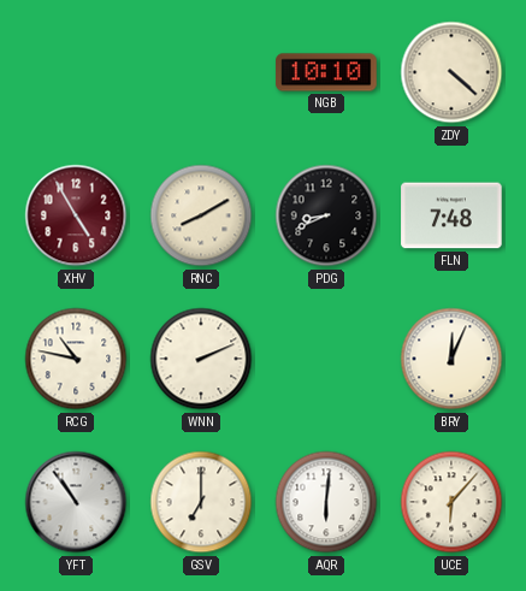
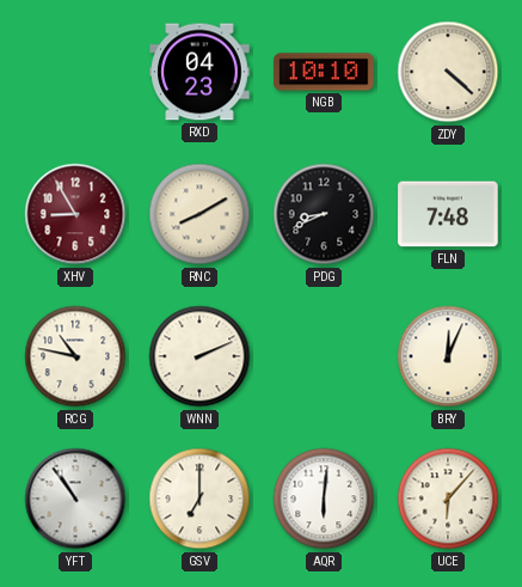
RXD: none -> 04:23 (199, 72)
XHV: 4:55 -> 8:55 (75, 214)
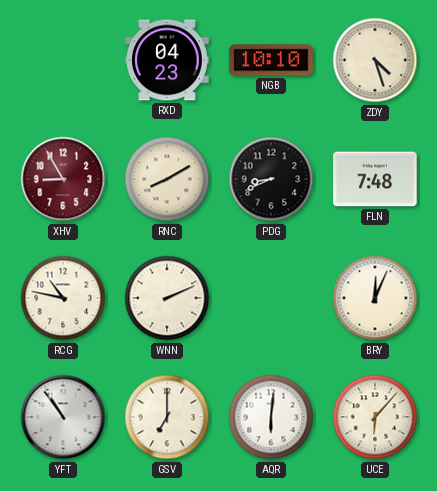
ZDY: 4:22 -> 4:27 (375, 60)
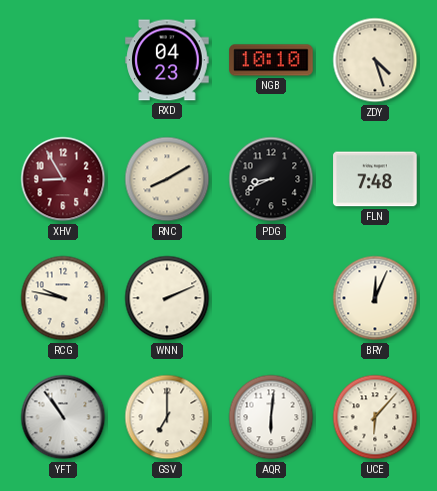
RCG: 10:47 -> 9:47 (63, 298)
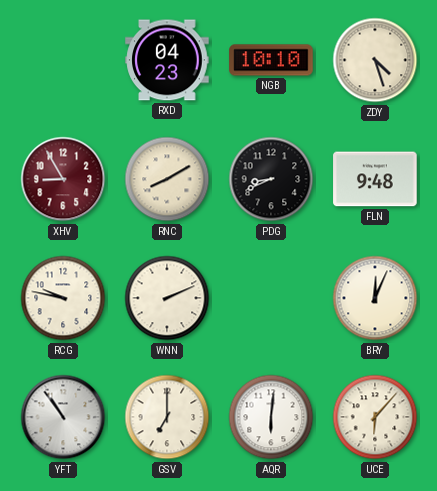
FLN: 7:48 -> 9:48 (375, 179)
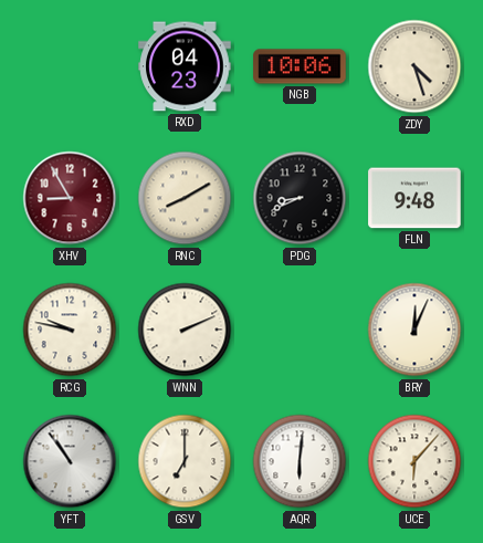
NGB: 10:10 -> 10:06 (300, 66)
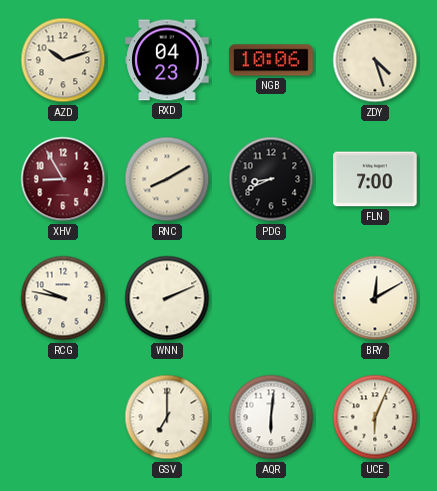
AZD: none -> 10:12 (63, 60)
FLN: 9:48 -> 7:00 (375, 179)
BRY: 12:04 -> 12:10 (375, 298)
YFT: 10:54 -> none (70, 461)
UCE: 6:07 -> 6:04 (375, 417)
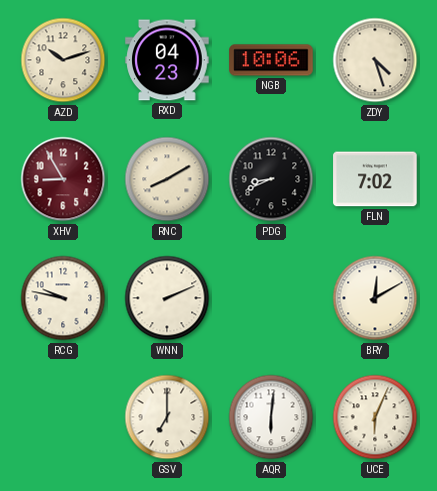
FLN: 7:00 -> 7:02 (375, 179)
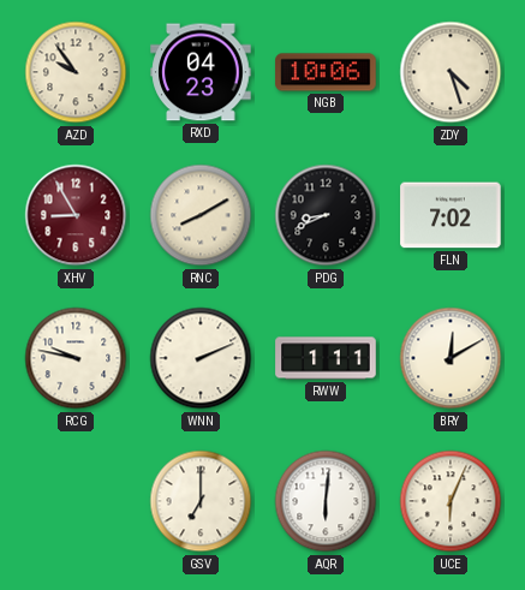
AZD: 10:12 -> 9:54 (76, 72)
RWW: none -> 1:11 (326, 358)
